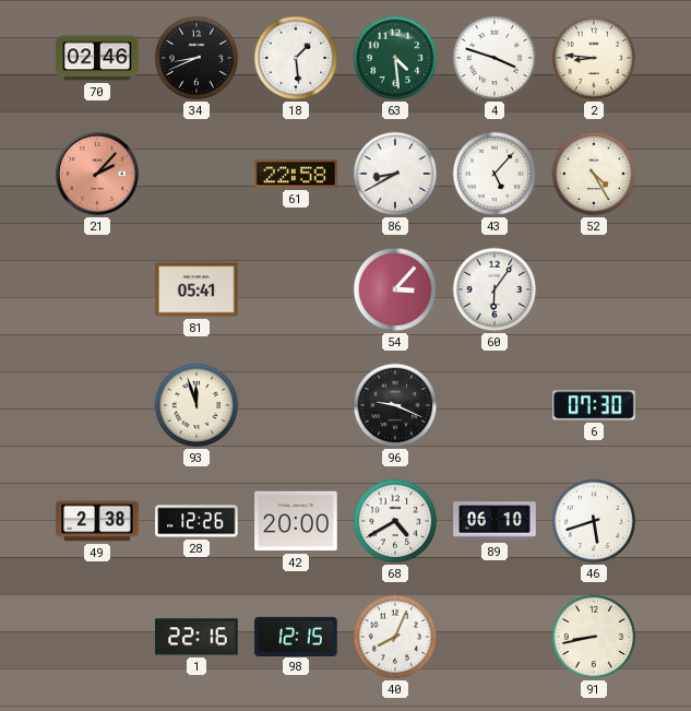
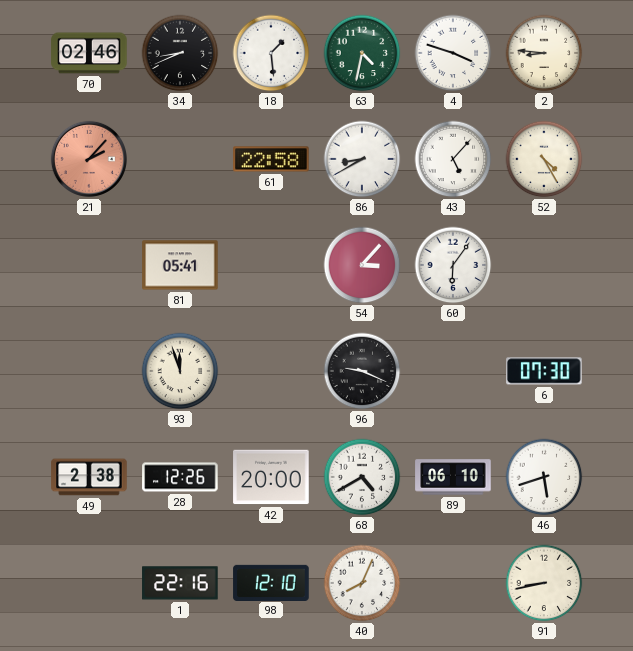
63: 4:29 -> 4:32 (362, 53)
98: 12:15 -> 12:10 (271, 582)
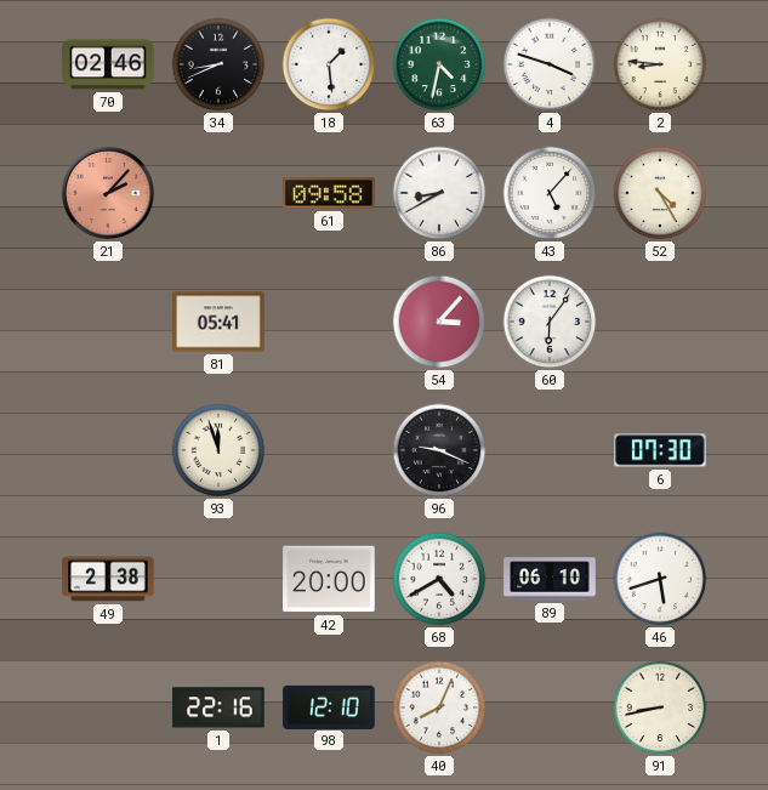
61: 22:58 -> 09:58 (329, 193)
28: 12:26 -> none (180, 477)
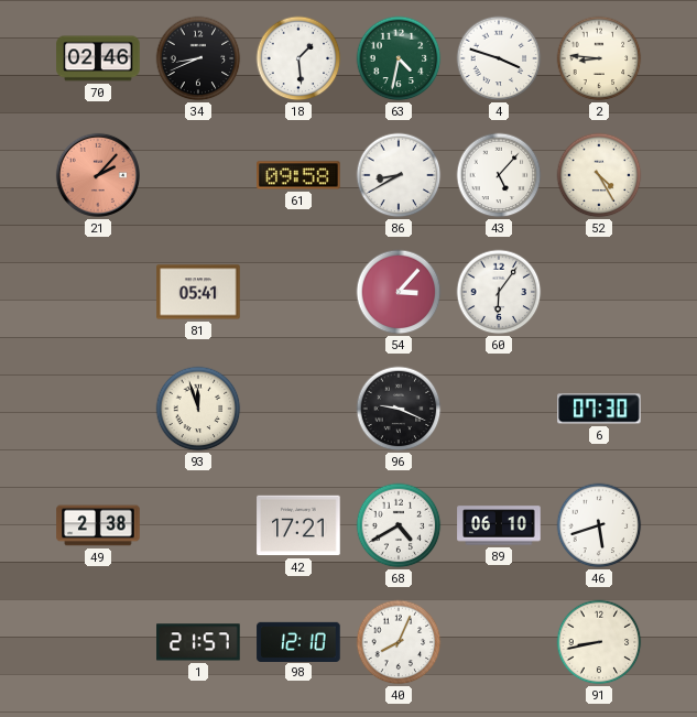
42: 20:00 -> 17:21 (298, 525)
1: 22:16 -> 21:57 (198, 642)
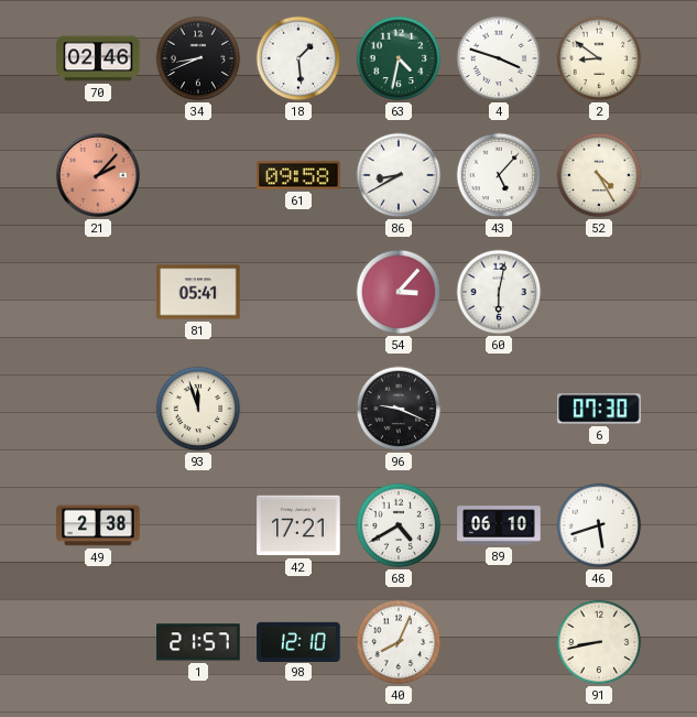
2: 8:46 -> 8:51 (599, 58)
60: 6:06 -> 6:02 (499, 292)
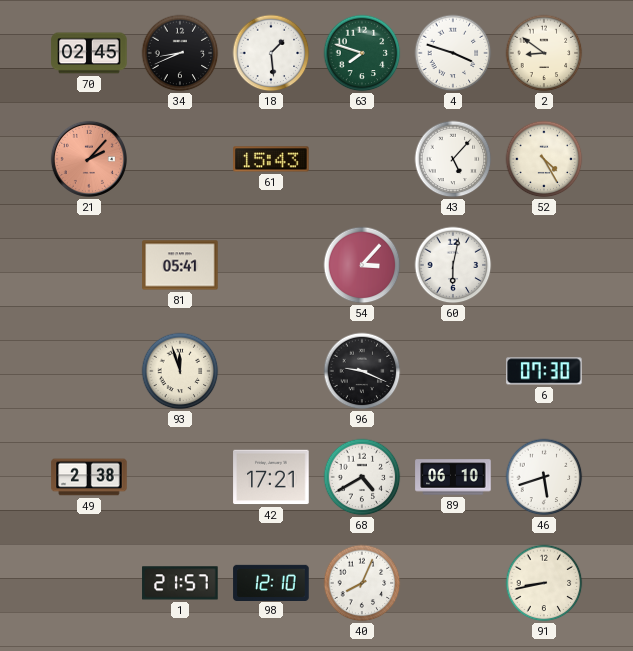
70: 02:46 -> 02:45 (89, 53)
63: 4:32 -> 7:48 (362, 53)
61: 09:58 -> 15:43 (271, 159)
86: 8:40 -> none (399, 175)
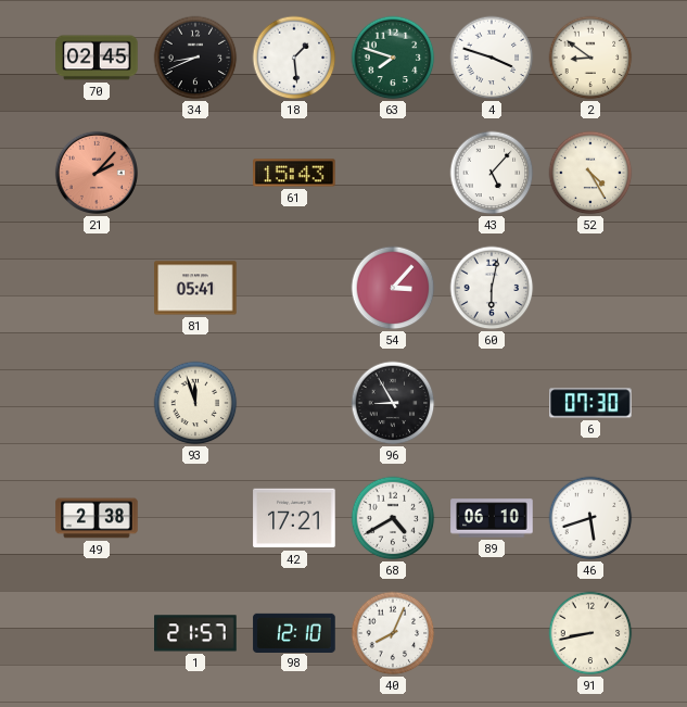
96: 9:19 -> 8:55 (393, 403)
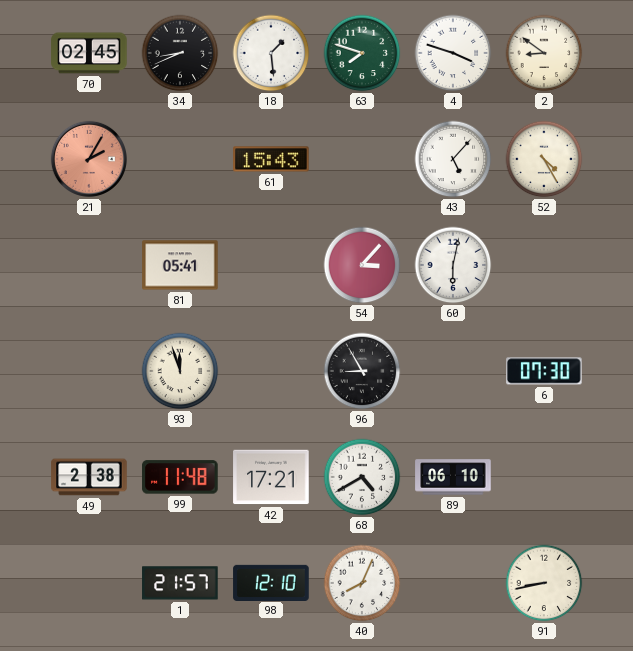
21: 2:07 -> 2:05 (89, 159)
99: none -> 11:48 (180, 477)
46: 5:42 -> none (590, 518)
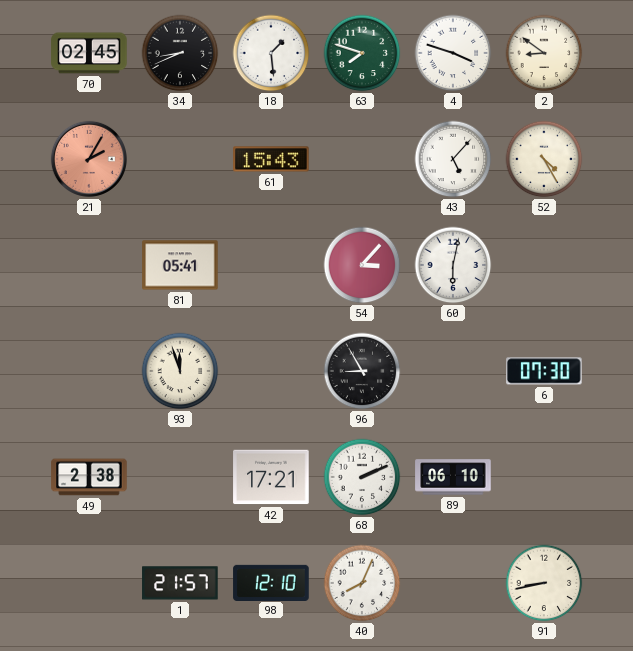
99: 11:48 -> none (180, 477)
68: 4:40 -> 2:11 (362, 477)
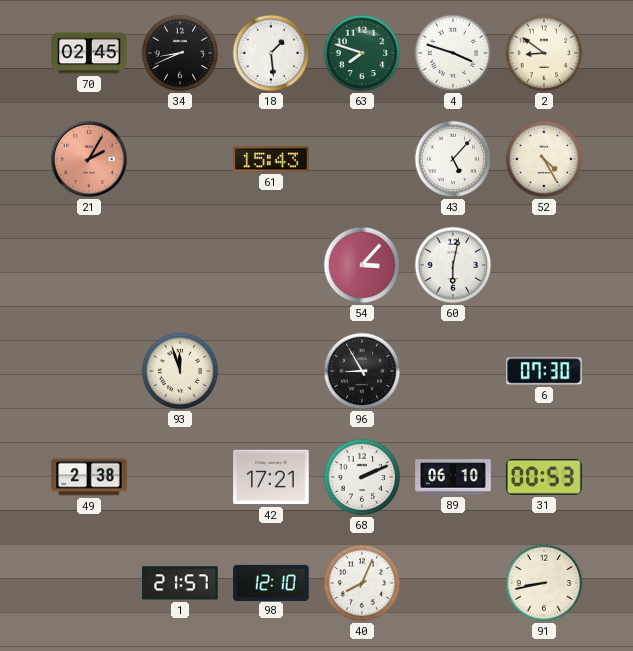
81: 05:41 -> none (180, 265)
31: none -> 00:53 (544, 477)
